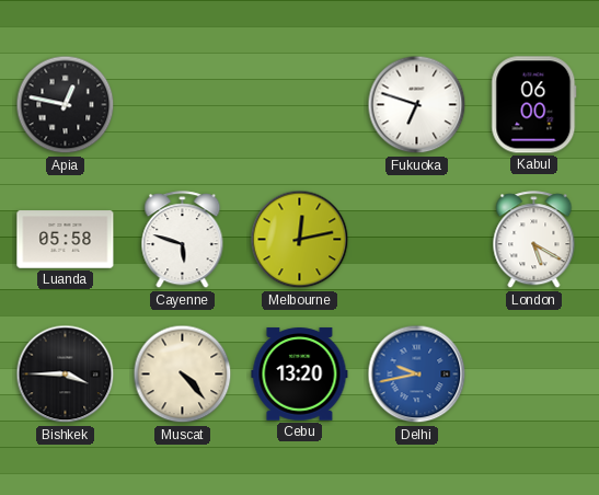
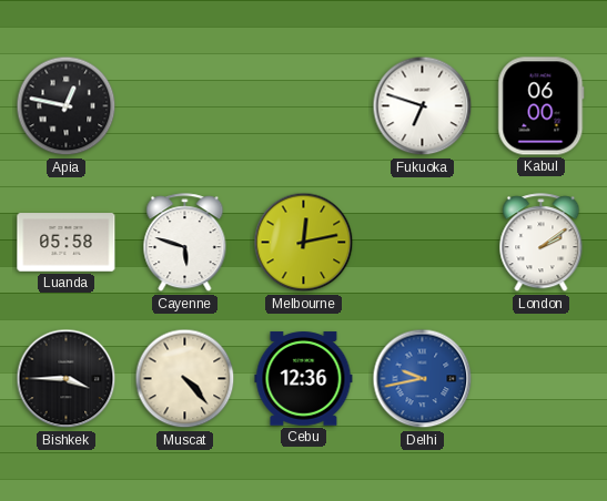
London: 5:20 -> 2:09 (542, 243)
Cebu: 13:20 -> 12:36 (304, 379)
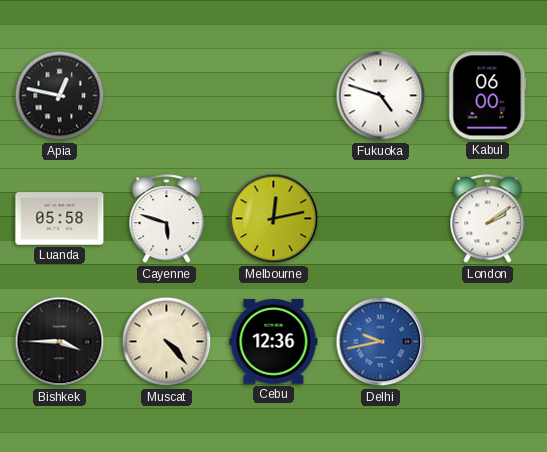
Fukuoka: 6:48 -> 4:48 (381, 96)
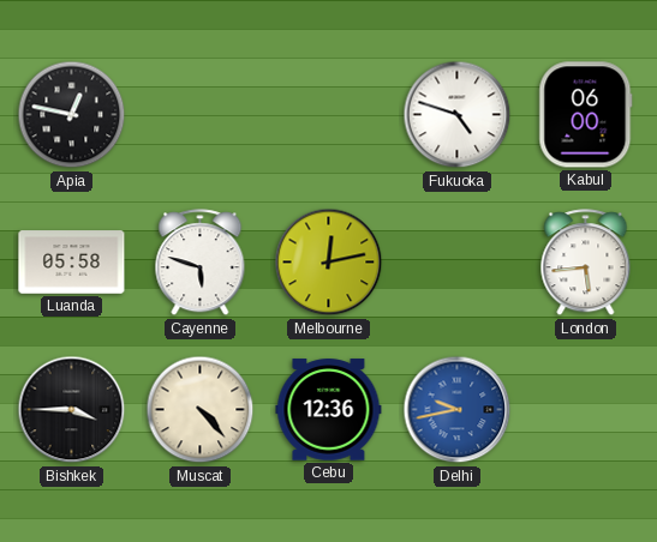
London: 2:09 -> 5:44 (586, 263)
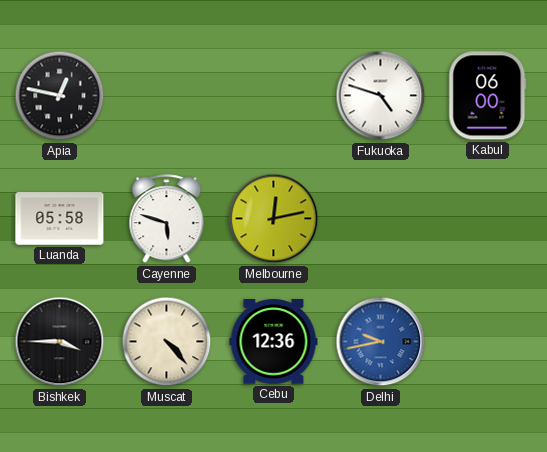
London: 5:44 -> none (586, 263)
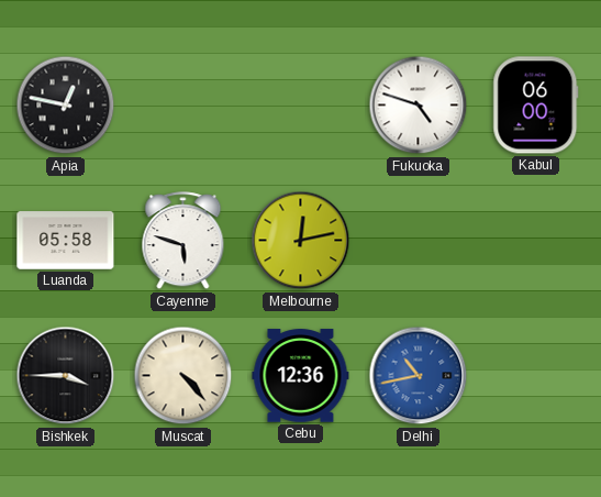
Delhi: 9:43 -> 10:43 (419, 376)
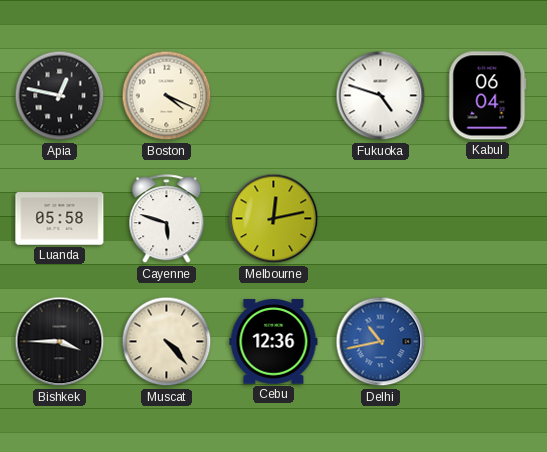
Boston: none -> 4:19 (167, 96)
Kabul: 06:00 -> 06:04 (488, 96)
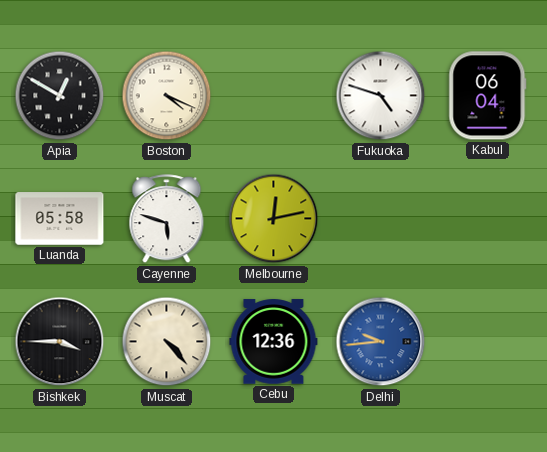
Apia: 12:47 -> 12:50 (60, 96)
Delhi: 10:43 -> 9:44 (381, 342)
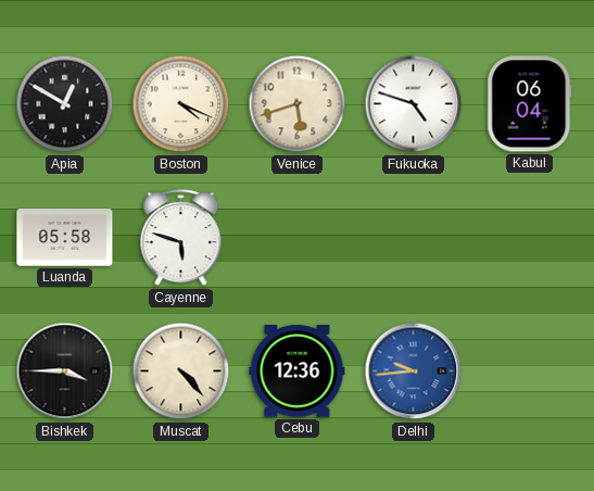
Venice: none -> 5:42 (298, 104)
Melbourne: 12:13 -> none (274, 219)
